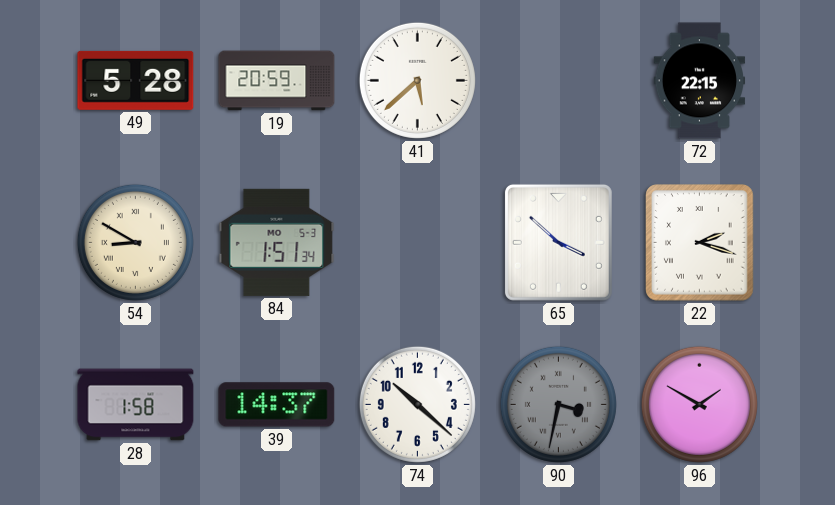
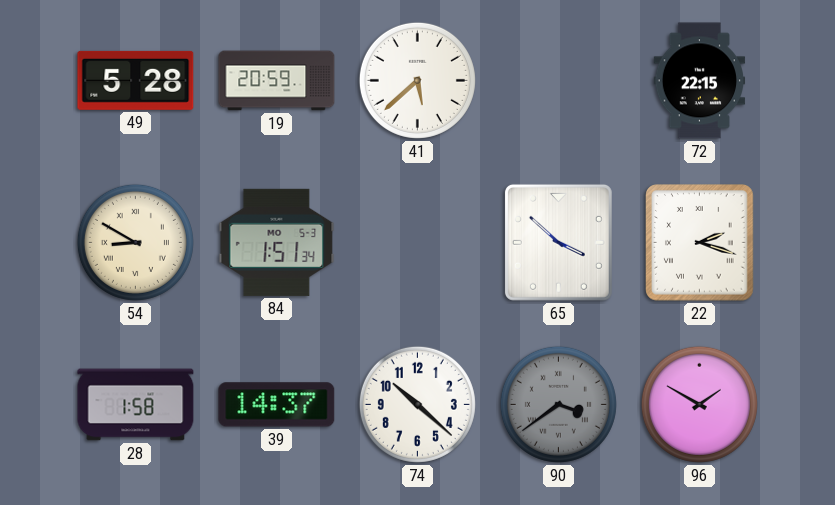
90: 3:32 -> 3:39 (558, 404)
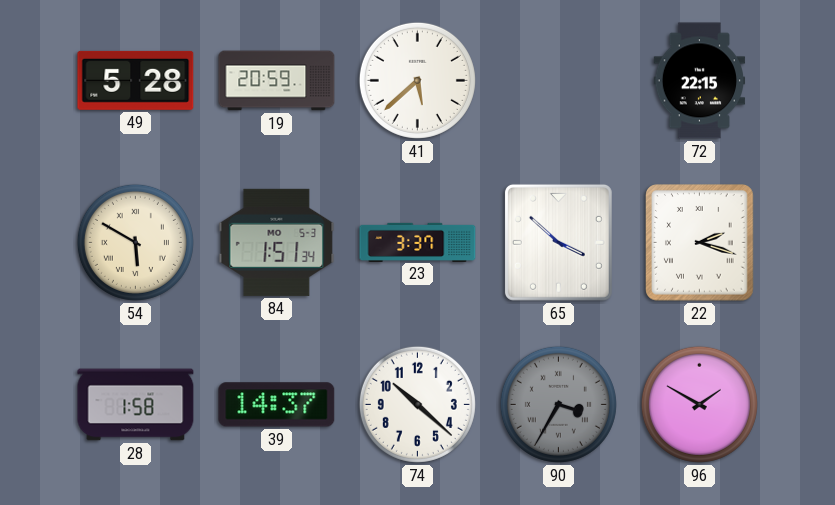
54: 8:50 -> 5:50 (135, 242)
23: none -> 3:37 (418, 242)
90: 3:39 -> 3:35 (558, 404)
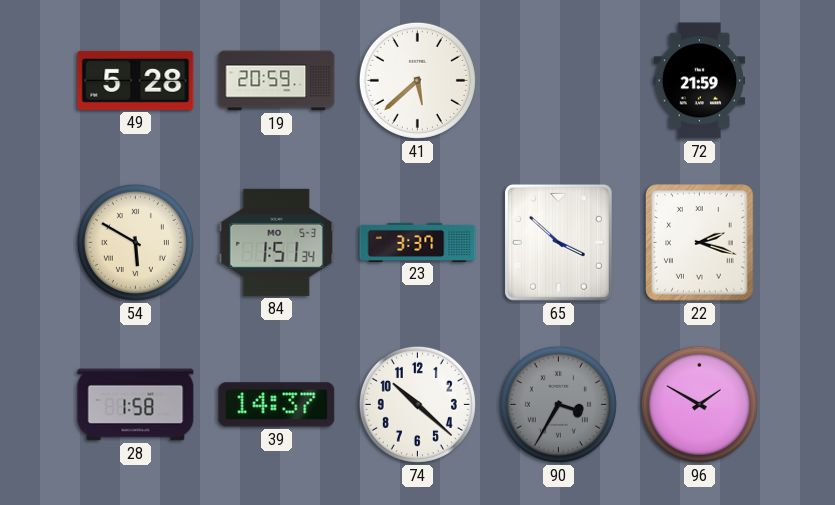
72: 22:15 -> 21:59 (700, 81)
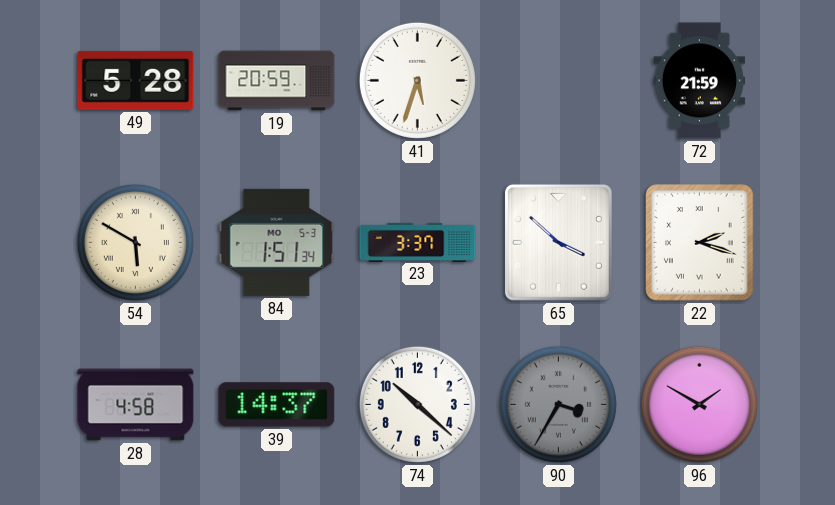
41: 5:38 -> 5:33 (417, 80)
28: 1:58 -> 4:58 (136, 405)
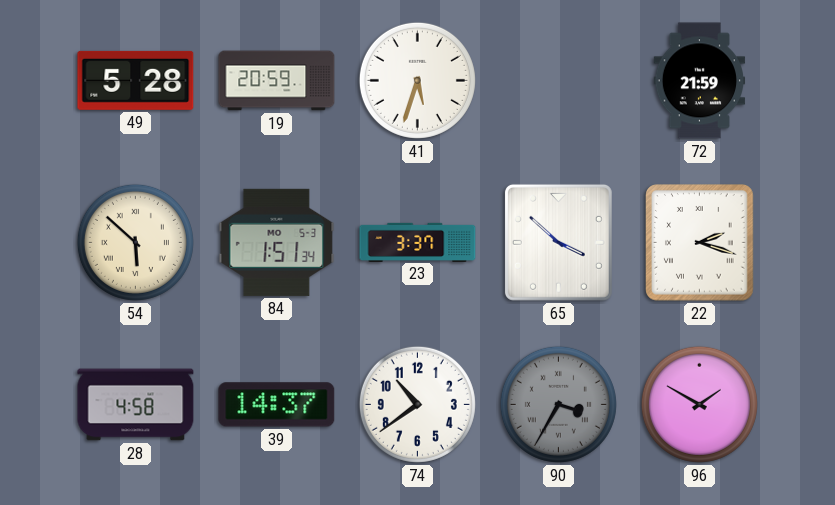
54: 5:50 -> 5:52 (135, 242)
74: 10:22 -> 10:39 (417, 404)
